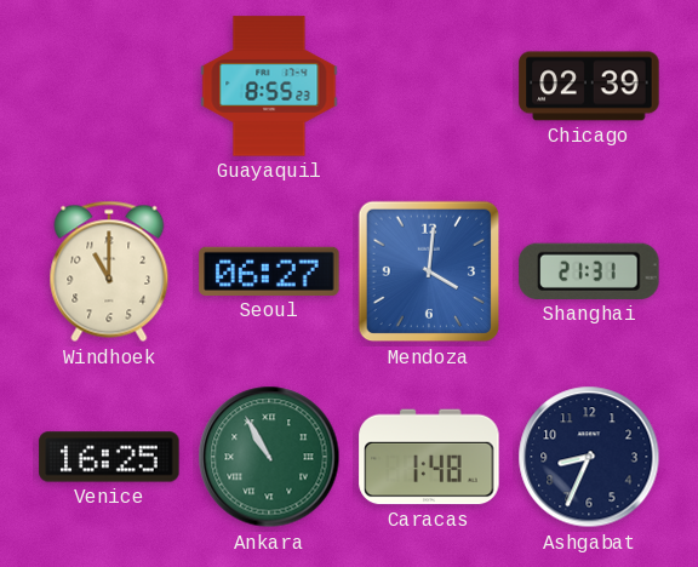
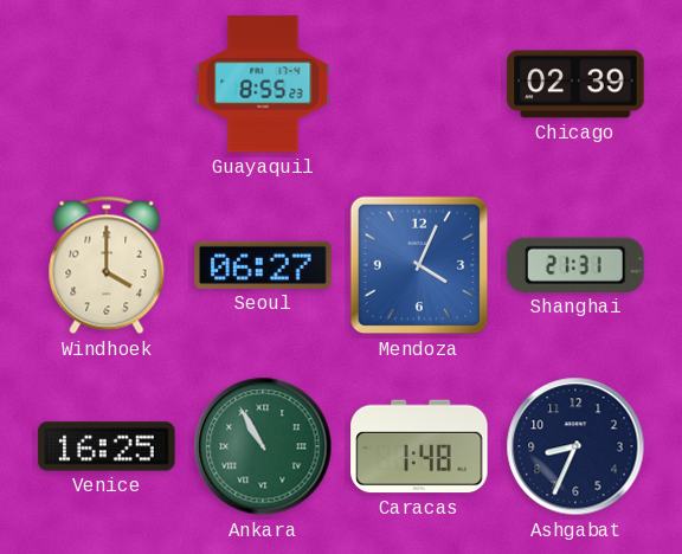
Windhoek: 11:00 -> 4:00 (107, 265)
Mendoza: 4:01 -> 4:04 (419, 265)
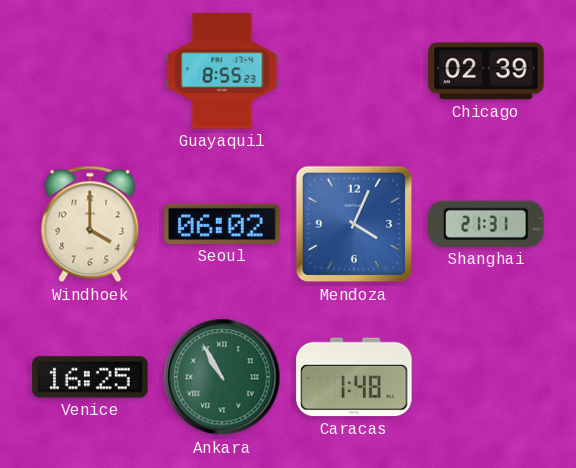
Seoul: 06:27 -> 06:02 (222, 224)
Ashgabat: 8:34 -> none (575, 446)
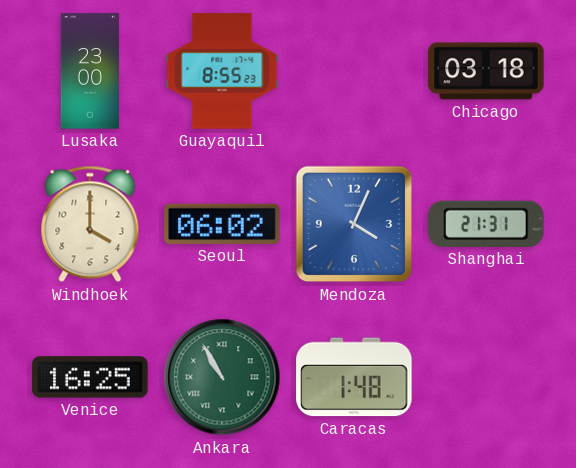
Lusaka: none -> 23:00 (90, 71)
Chicago: 02:39 -> 03:18 (486, 71)
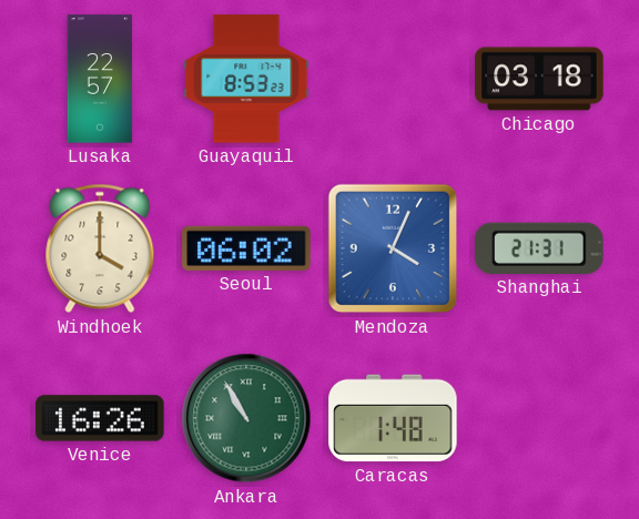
Lusaka: 23:00 -> 22:57 (100, 79)
Guayaquil: 8:55 -> 8:53 (246, 79)
Venice: 16:25 -> 16:26 (100, 418)
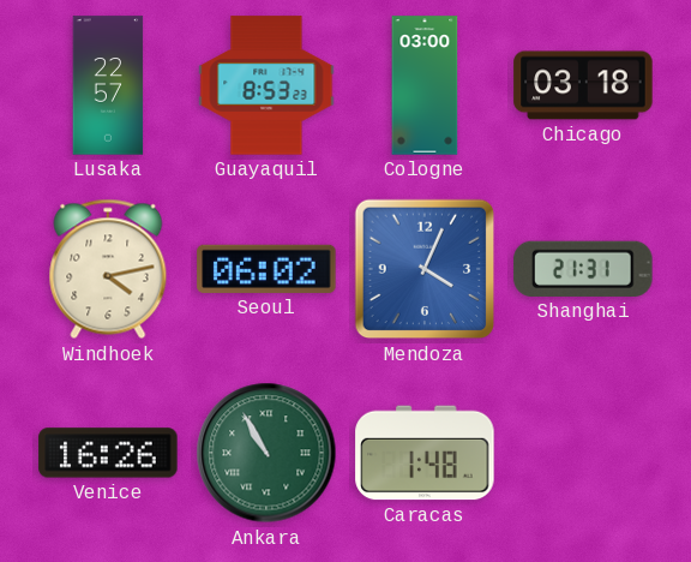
Cologne: none -> 03:00 (425, 85)
Windhoek: 4:00 -> 4:13 (108, 269)
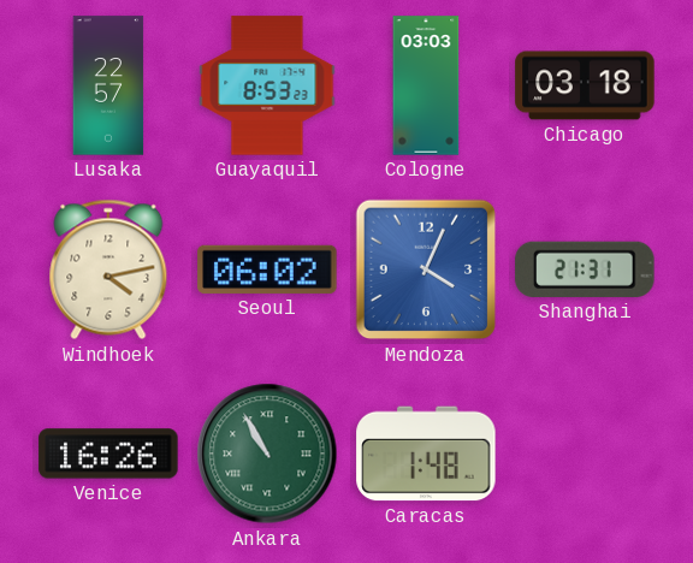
Cologne: 03:00 -> 03:03 (426, 85)
